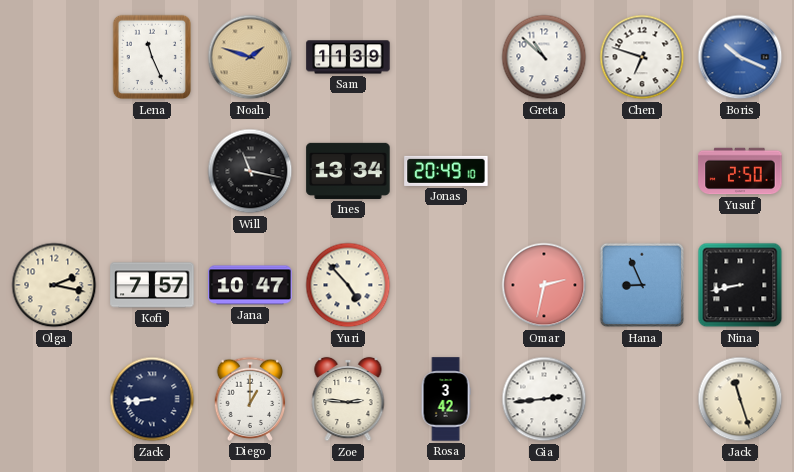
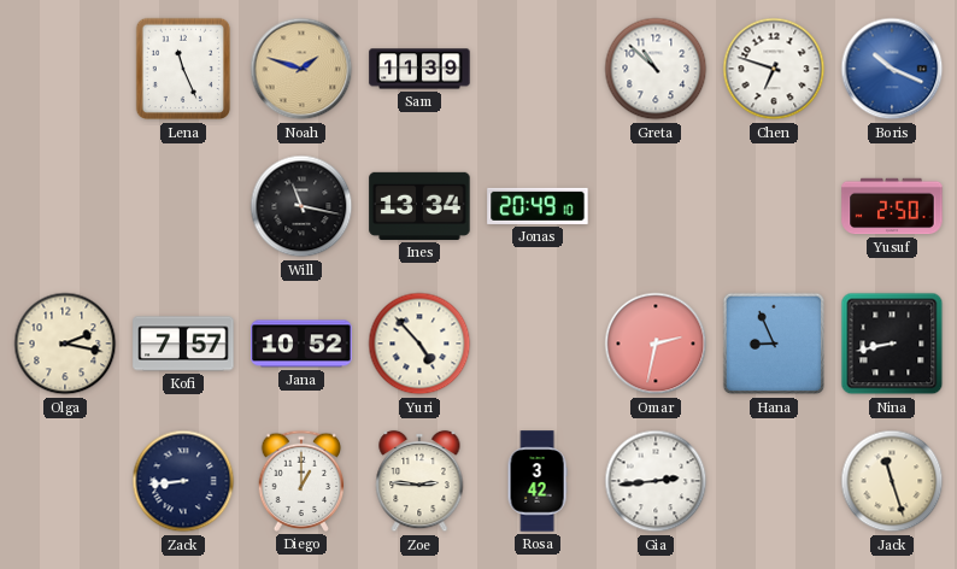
Jana: 10:47 -> 10:52 (301, 344)
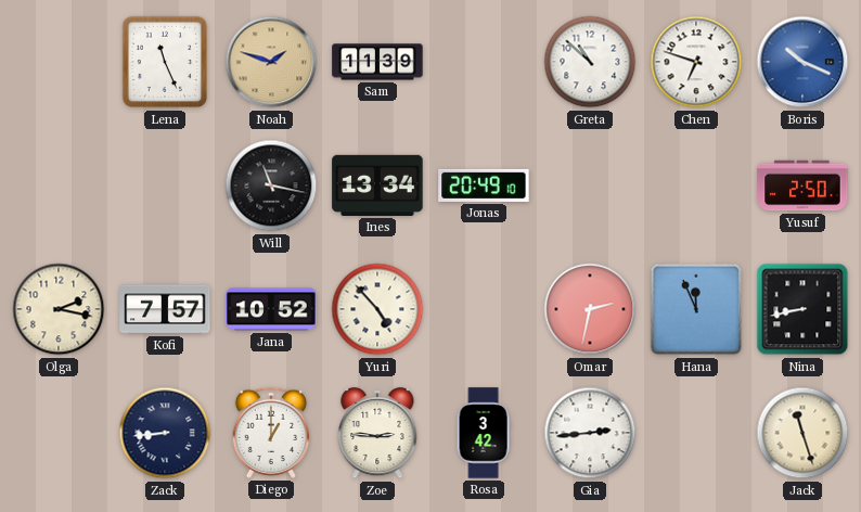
Hana: 8:56 -> 11:56 (696, 309)
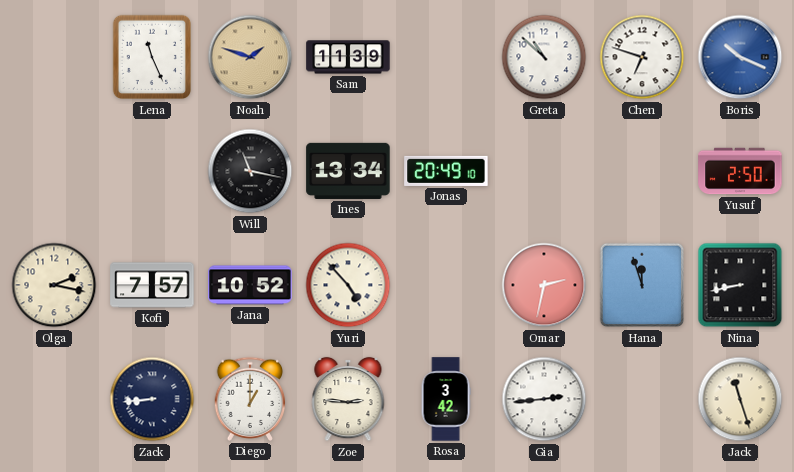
Hana: 11:56 -> 11:57 (642, 285)
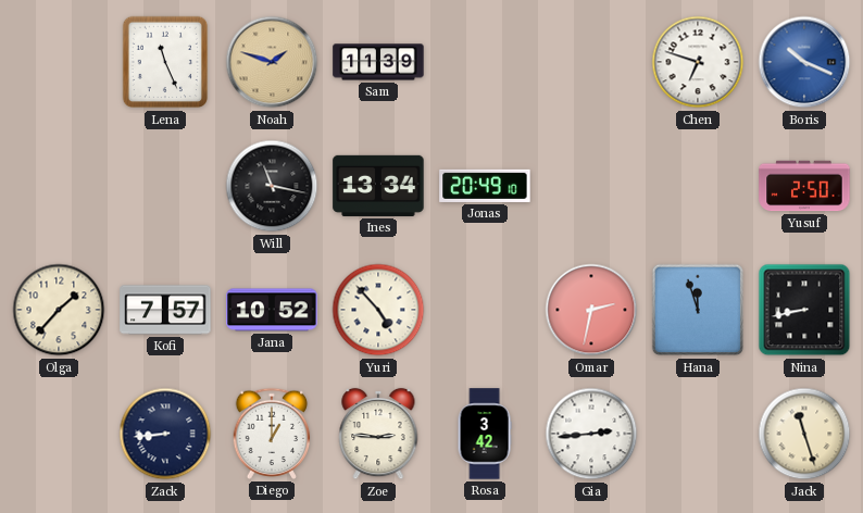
Greta: 10:52 -> none (544, 57)
Olga: 2:17 -> 1:37 (59, 310)
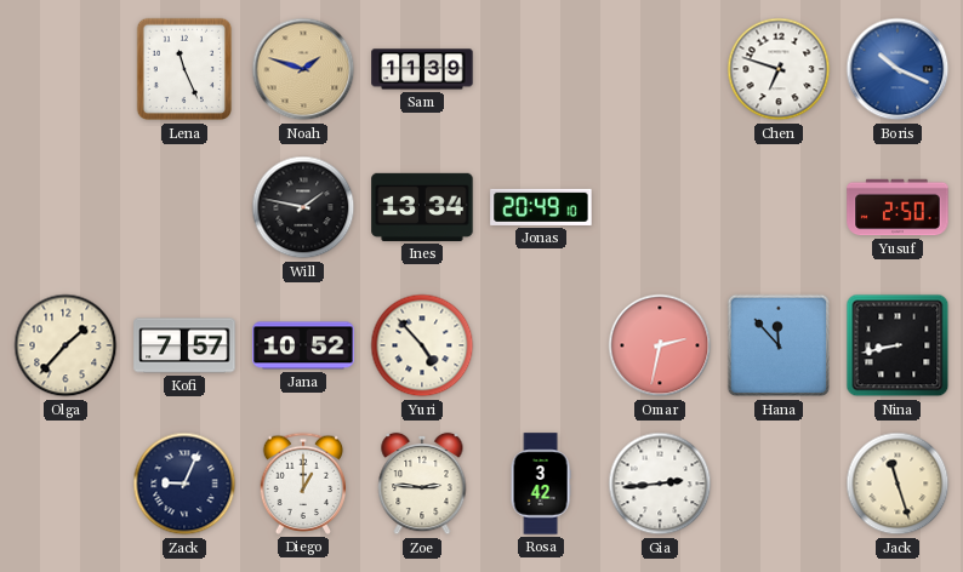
Will: 11:17 -> 1:47 (303, 207)
Hana: 11:57 -> 11:53 (779, 345)
Zack: 8:44 -> 9:04 (184, 484)
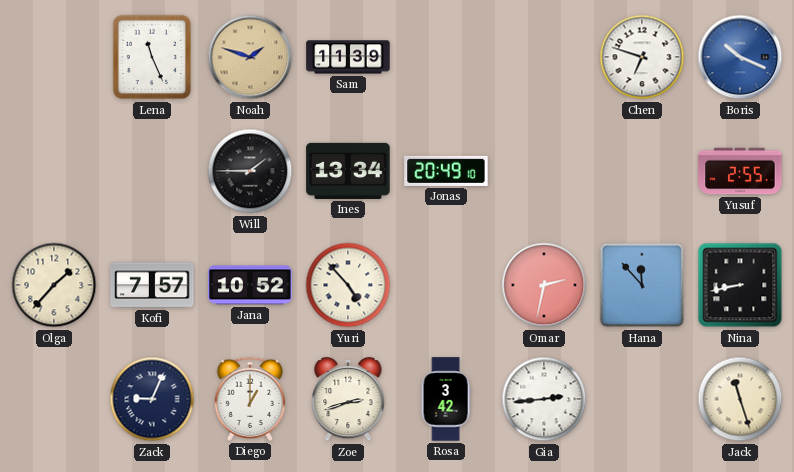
Will: 1:47 -> 1:45 (250, 171)
Yusuf: 2:50 -> 2:55 (740, 171)
Zoe: 2:46 -> 2:42 (348, 399)
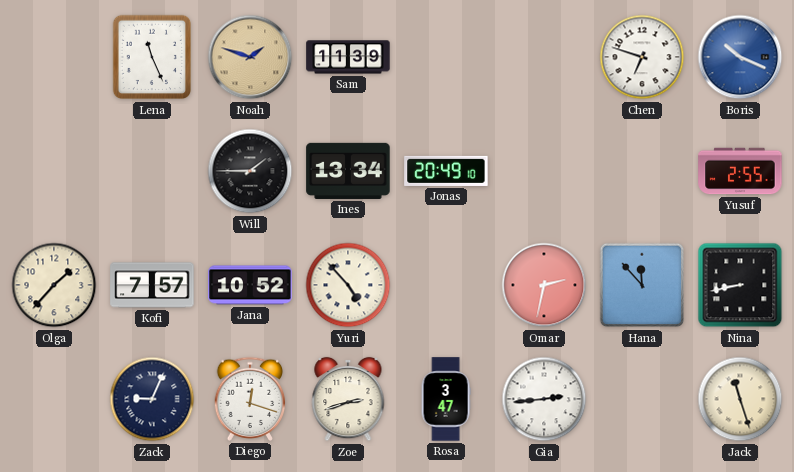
Diego: 1:00 -> 12:18 (250, 399)
Rosa: 3:42 -> 3:47 (446, 399)
